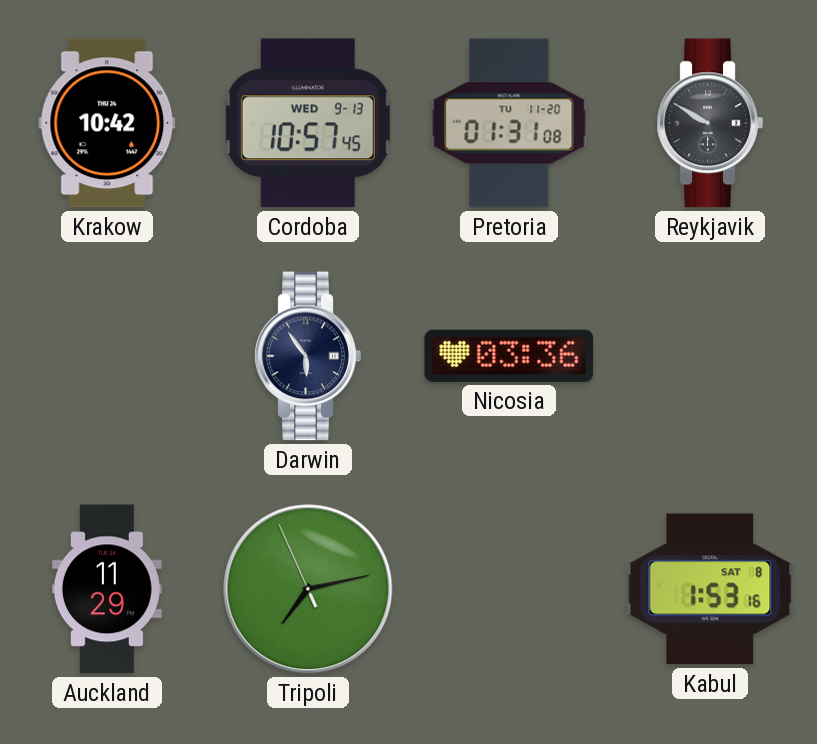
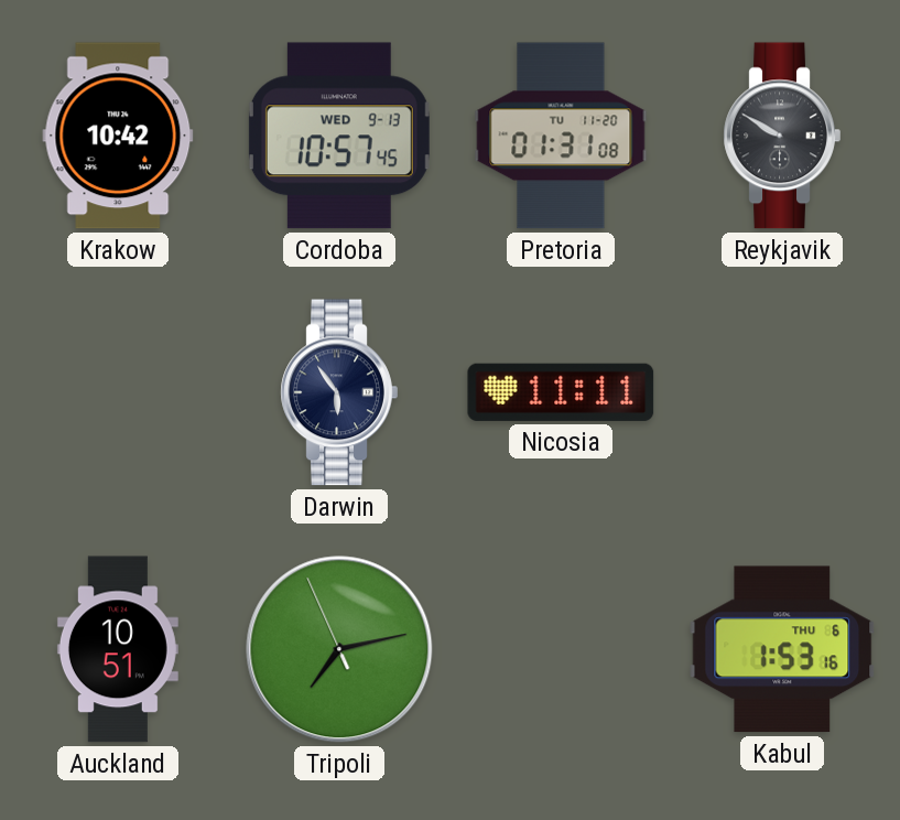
Nicosia: 03:36 -> 11:11 (561, 392)
Auckland: 11:29 -> 10:51 (118, 649)
Kabul date: SAT 8 -> THU 6 (782, 649)
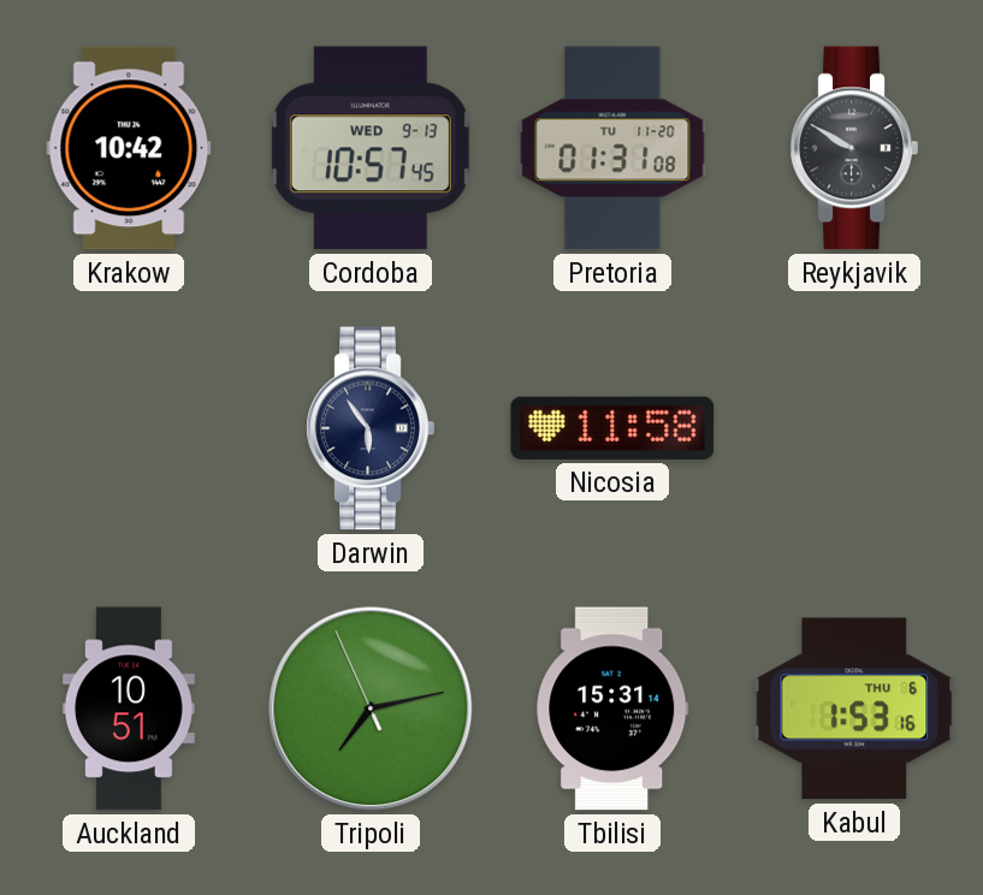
Nicosia: 11:11 -> 11:58 (612, 428)
Tbilisi: none -> 15:31 (612, 709)
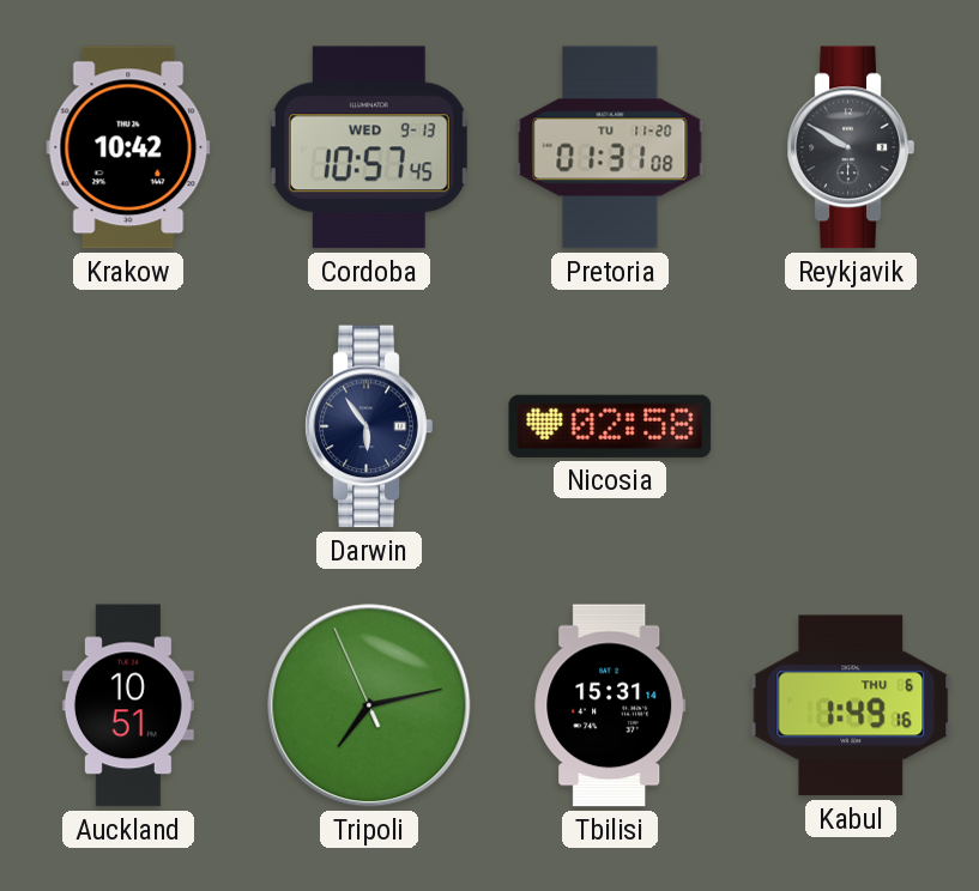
Nicosia: 11:58 -> 02:58 (610, 426)
Kabul: 1:53 -> 1:49 (851, 705)
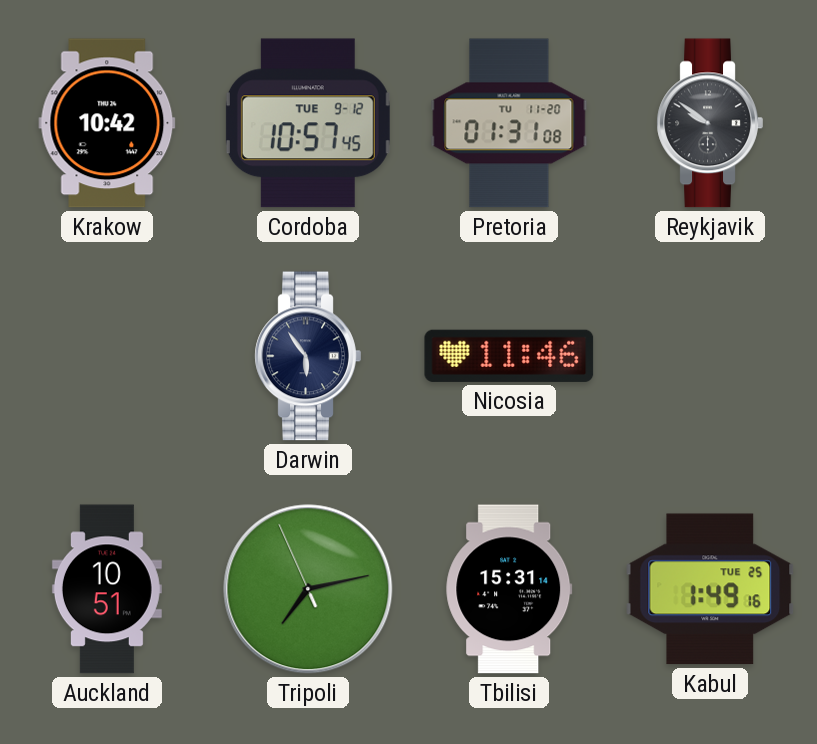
Cordoba date: WED 9-13 -> TUE 9-12 (308, 123)
Reykjavik: 9:50 -> 9:51 (710, 123)
Nicosia: 02:58 -> 11:46 (509, 356)
Kabul date: THU 6 -> TUE 25 (710, 589)
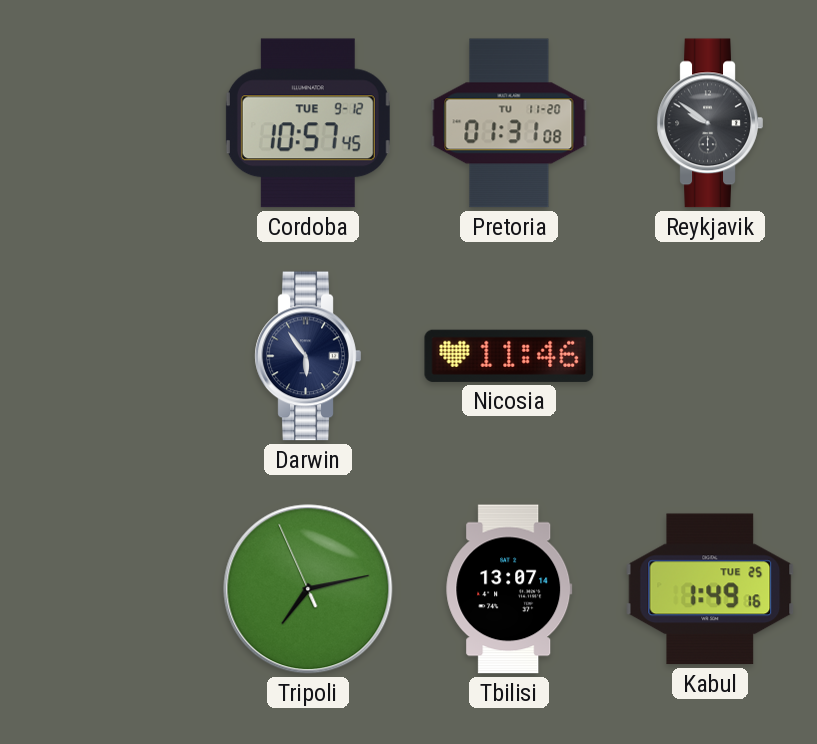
Krakow: 10:42 -> none (107, 123)
Auckland: 10:51 -> none (107, 589)
Tbilisi: 15:31 -> 13:07 (509, 589)
